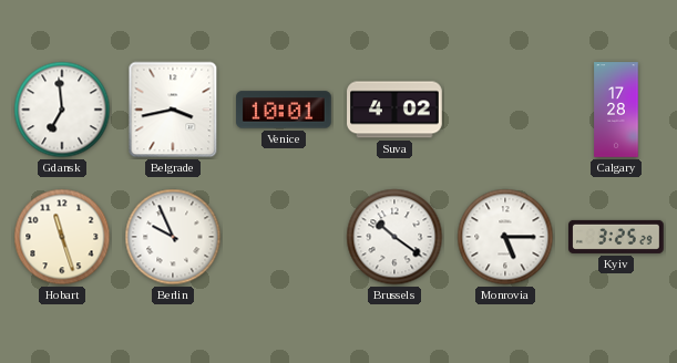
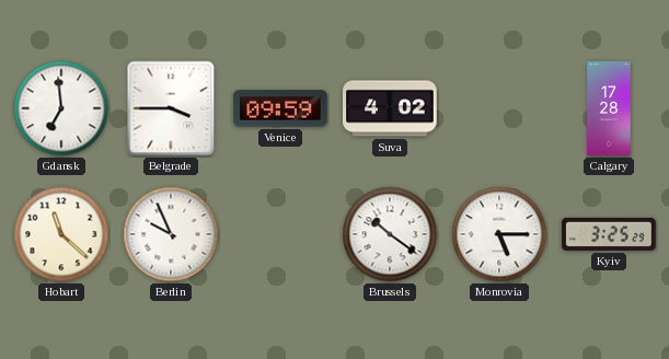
Belgrade: 3:43 -> 3:45 (171, 108)
Venice: 10:01 -> 09:59 (280, 108)
Hobart: 11:27 -> 11:22 (61, 234)
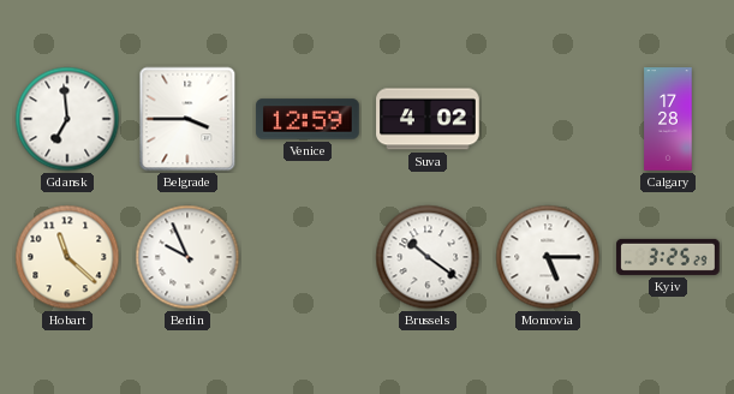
Venice: 09:59 -> 12:59 (308, 119)
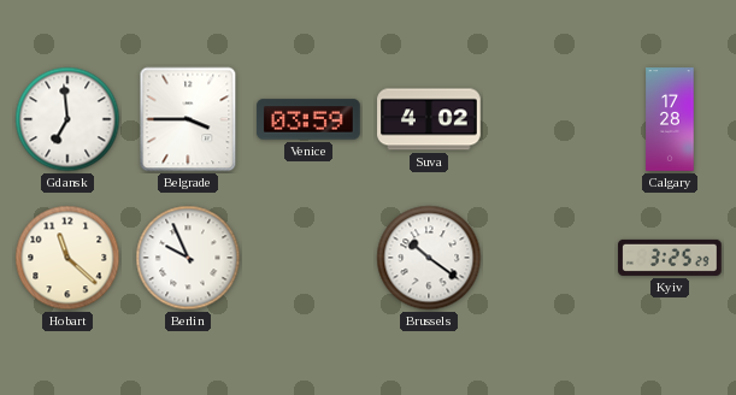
Venice: 12:59 -> 03:59 (308, 119)
Monrovia: 5:15 -> none (548, 257)
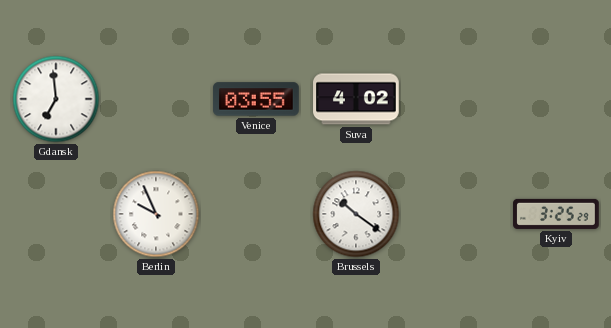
Belgrade: 3:45 -> none (188, 119)
Venice: 03:59 -> 03:55 (256, 99)
Calgary: 17:28 -> none (670, 119)
Hobart: 11:22 -> none (67, 258)
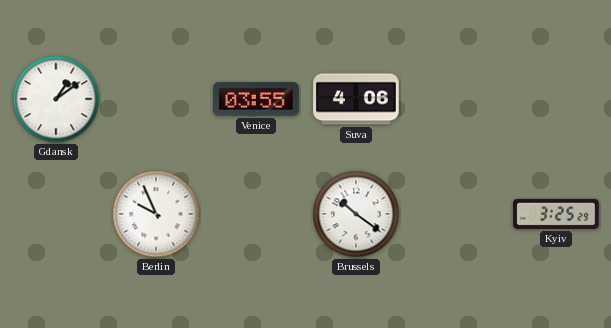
Gdansk: 6:59 -> 1:09 (56, 99)
Suva: 4:02 -> 4:06 (356, 99)
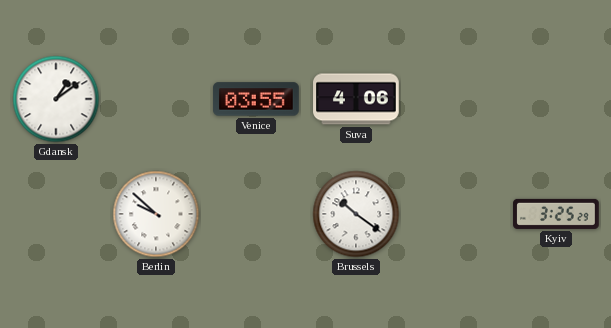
Berlin: 9:56 -> 9:52 (156, 214)
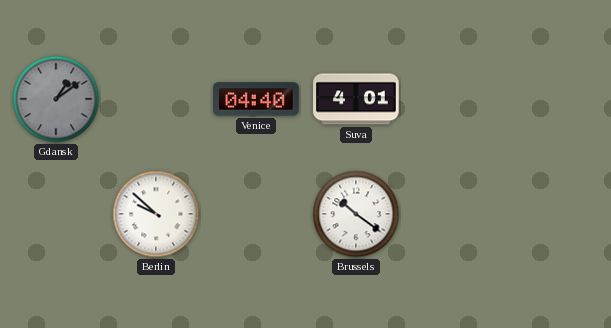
Gdansk dial: white -> grey (56, 99)
Venice: 03:55 -> 04:40 (256, 99)
Suva: 4:06 -> 4:01 (356, 99)
Kyiv: 3:25 -> none (556, 214)
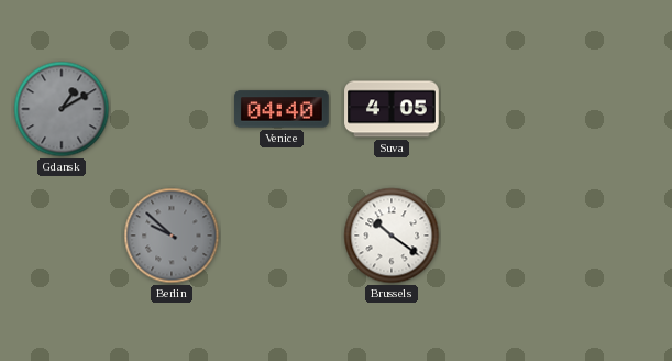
Gdansk: 1:09 -> 1:10 (62, 109)
Suva: 4:01 -> 4:05 (392, 109)
Berlin dial: white -> grey (172, 236)
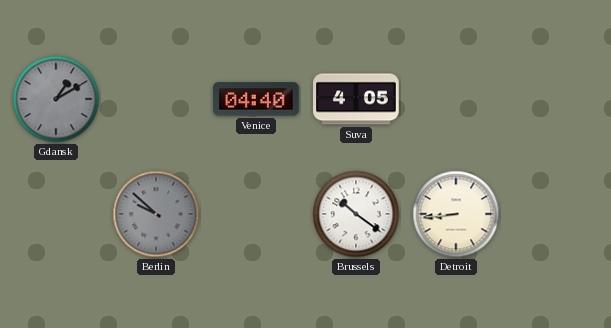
Detroit: none -> 8:44 (456, 214)
